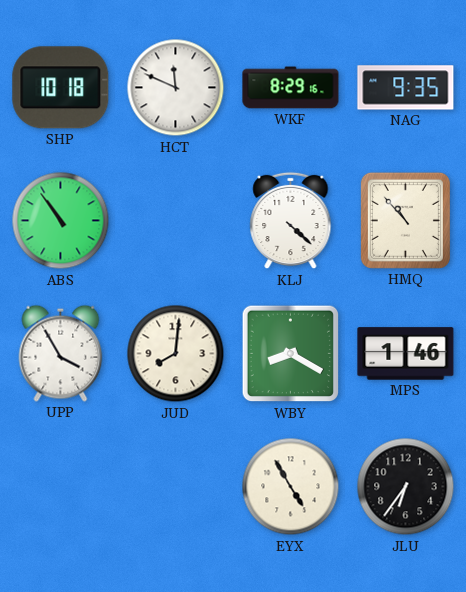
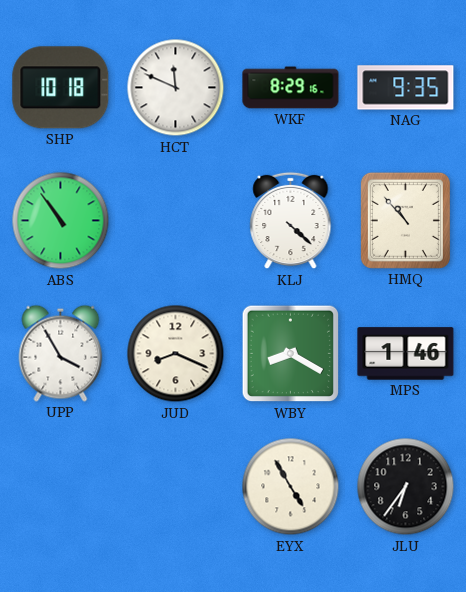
JUD: 8:01 -> 8:19 (176, 354)
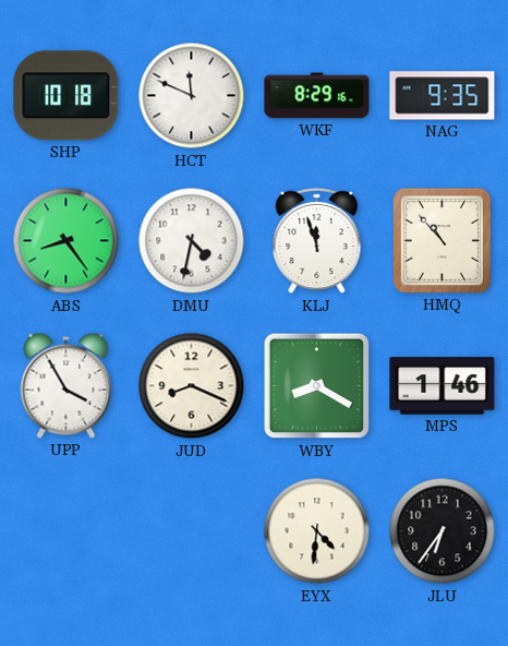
ABS: 10:54 -> 8:24 (66, 241)
DMU: none -> 4:32 (192, 241)
KLJ: 4:22 -> 11:57 (317, 241)
EYX: 4:55 -> 4:31 (317, 531)
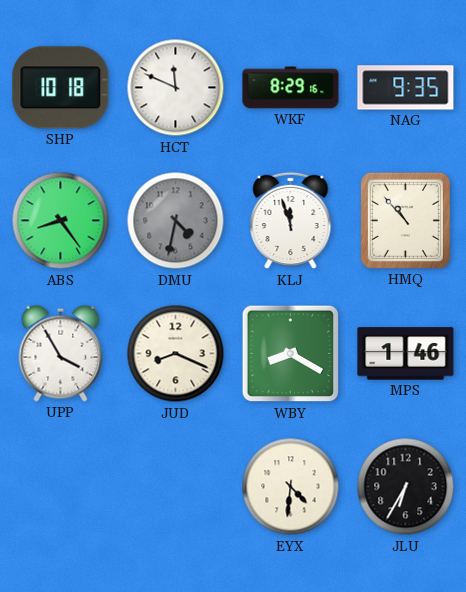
DMU dial: white -> grey (176, 221)
JLU: 6:36 -> 6:35 (406, 487)
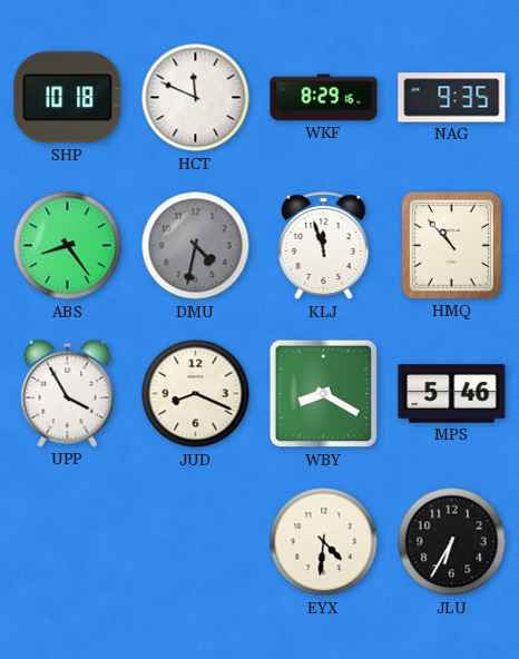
MPS: 1:46 -> 5:46 (452, 394)
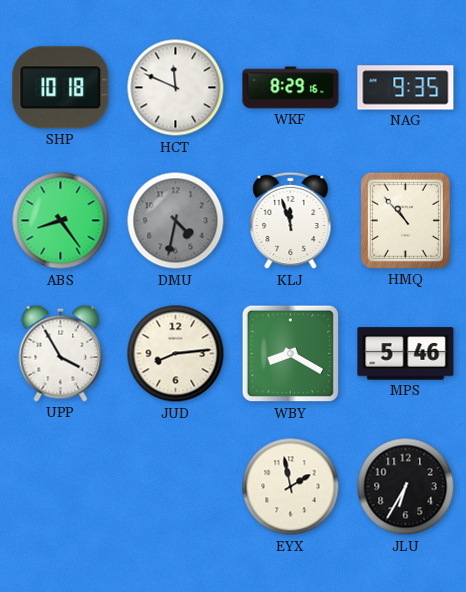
JUD: 8:19 -> 8:14 (176, 354)
EYX: 4:31 -> 1:58 (291, 487)
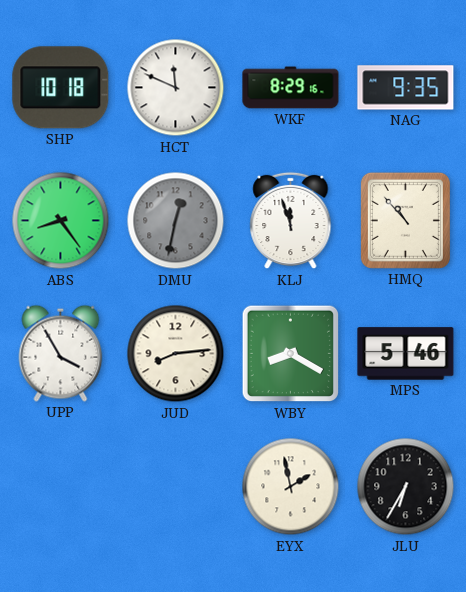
DMU: 4:32 -> 12:32 (176, 221)
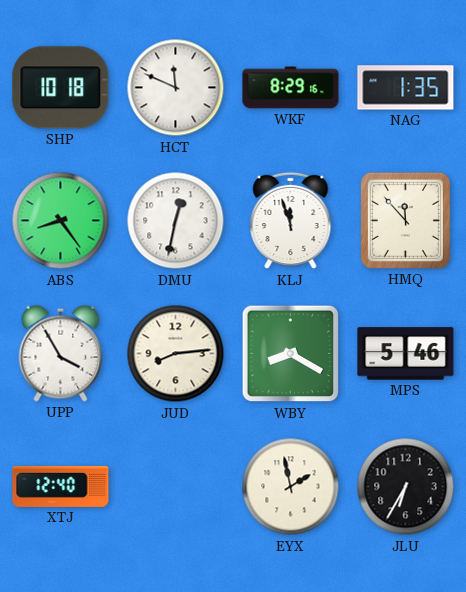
NAG: 9:35 -> 1:35 (406, 88)
DMU dial: grey -> white (176, 221)
HMQ: 10:53 -> 11:53 (405, 220)
XTJ: none -> 12:40 (61, 486)
